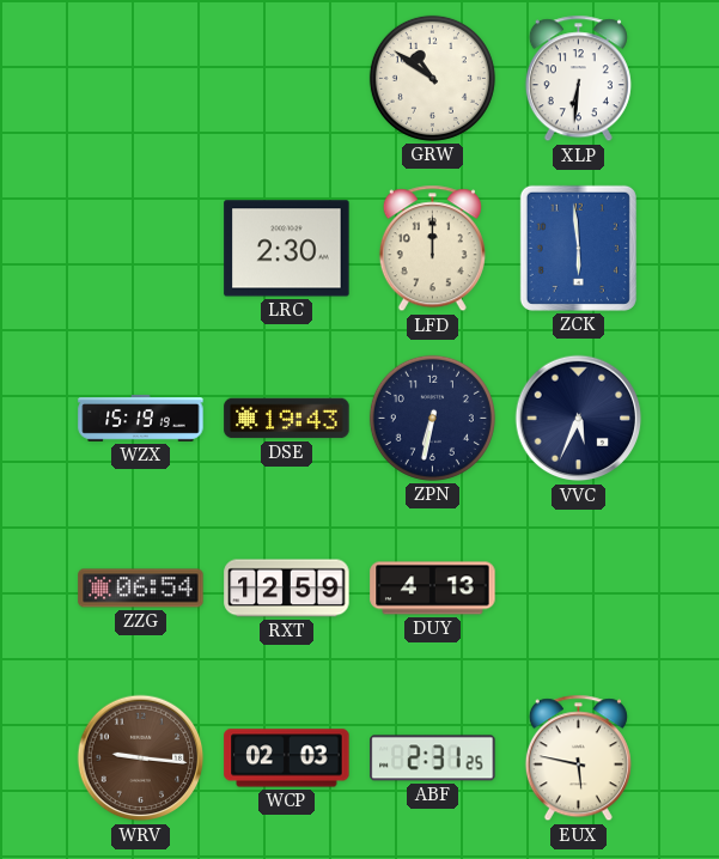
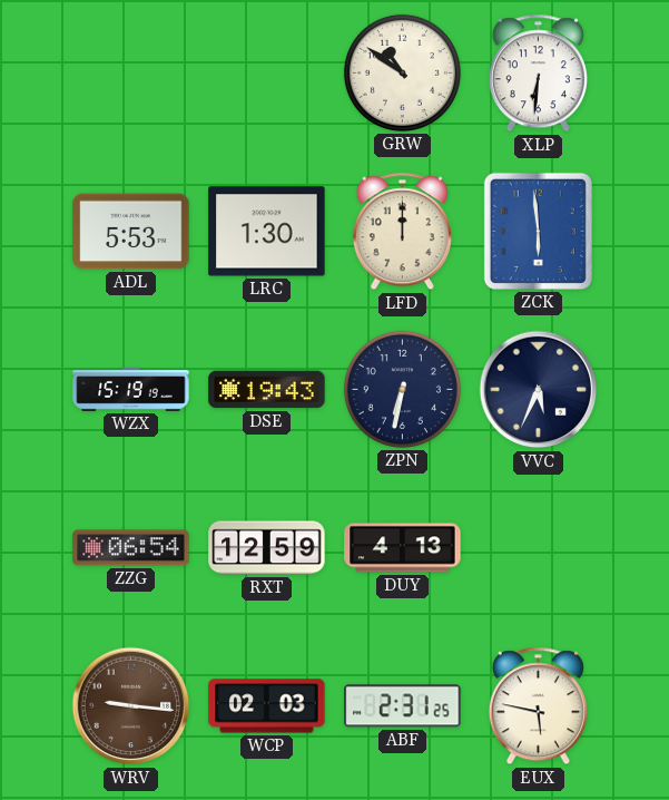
ADL: none -> 5:53 (131, 232)
LRC: 2:30 -> 1:30 (267, 232)
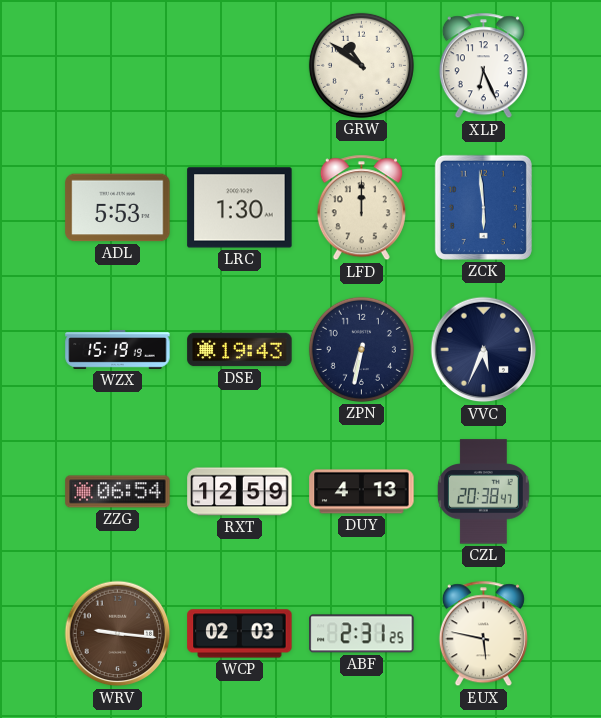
XLP: 6:31 -> 6:26 (483, 66)
CZL: none -> 20:38 (483, 492)
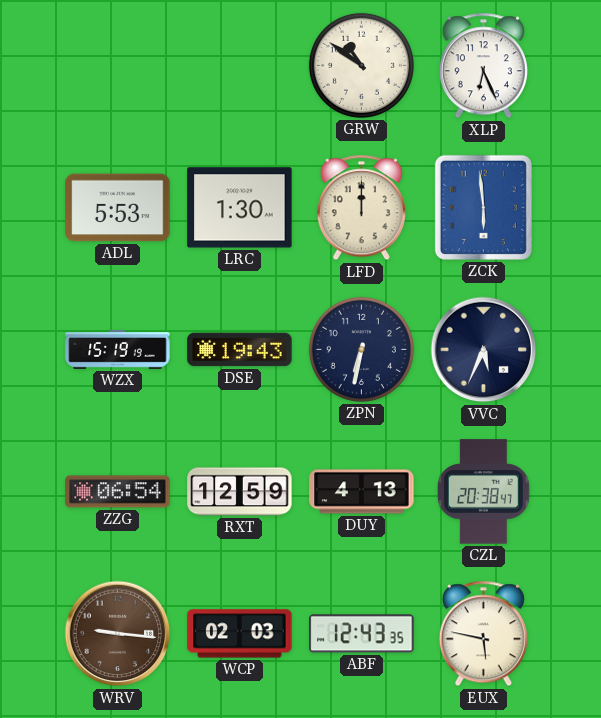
ABF: 2:31 -> 12:43 (362, 634)
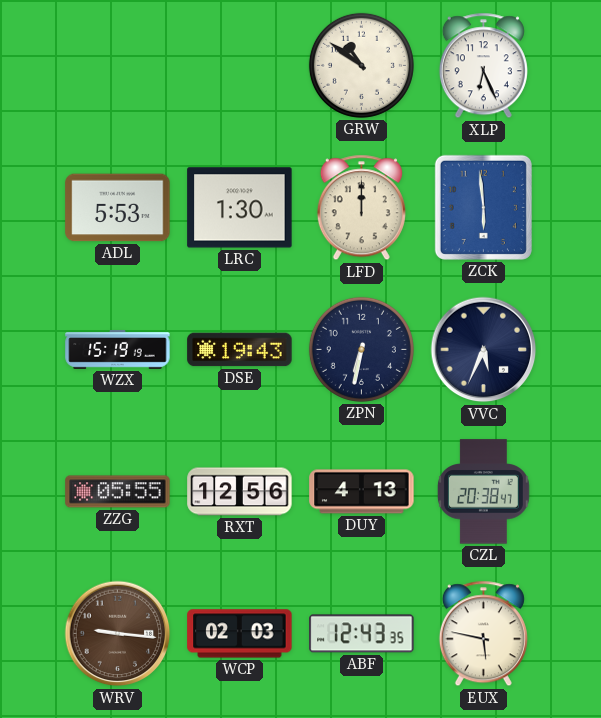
ZZG: 06:54 -> 05:55 (118, 492)
RXT: 12:59 -> 12:56 (240, 492)
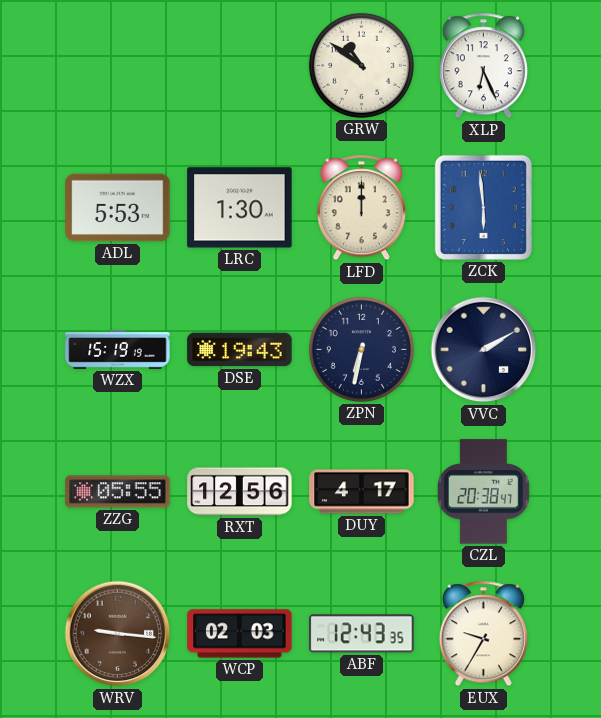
VVC: 5:34 -> 2:10 (484, 350)
DUY: 4:13 -> 4:17 (362, 492)
EUX: 5:47 -> 9:35 (483, 634)
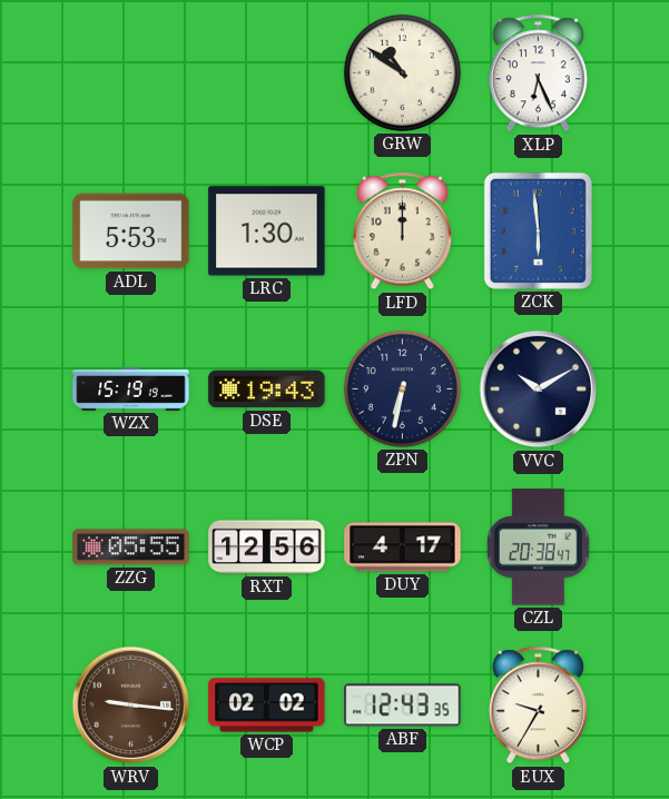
VVC: 2:10 -> 10:10 (539, 389)
WCP: 02:03 -> 02:02 (267, 706)
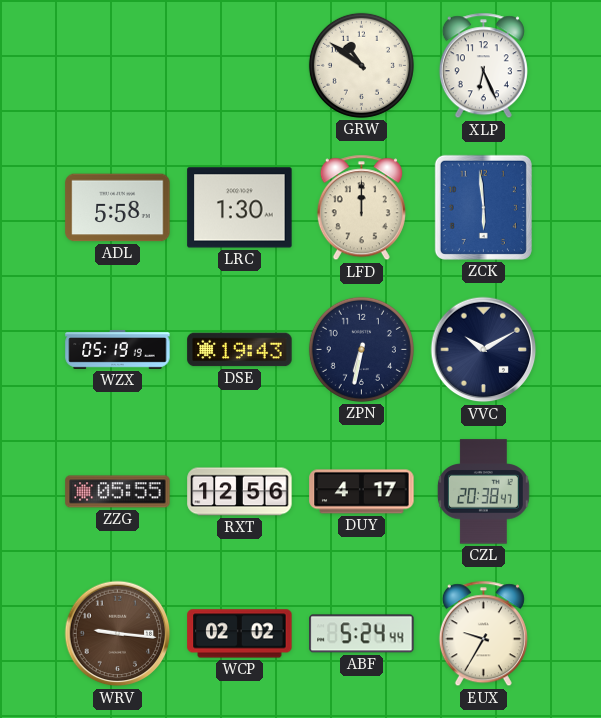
ADL: 5:53 -> 5:58 (118, 208)
WZX: 15:19 -> 05:19 (118, 350)
ABF: 12:43 -> 5:24 (362, 634)
